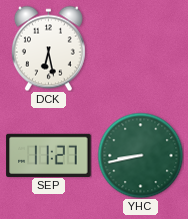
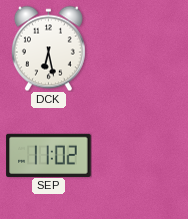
SEP: 11:27 -> 11:02 (49, 155)
YHC: 8:43 -> none (140, 155)
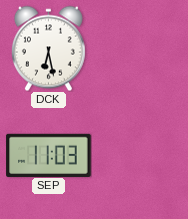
SEP: 11:02 -> 11:03 (49, 155)
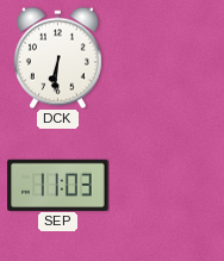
DCK: 6:28 -> 6:31 (57, 57)
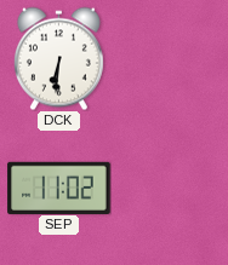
SEP: 11:03 -> 11:02 (59, 188)
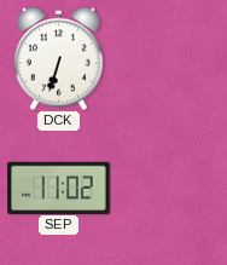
DCK: 6:31 -> 6:33 (58, 58)
